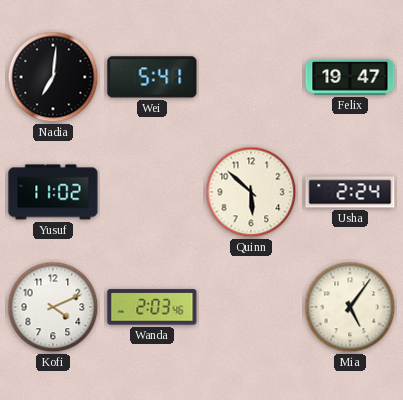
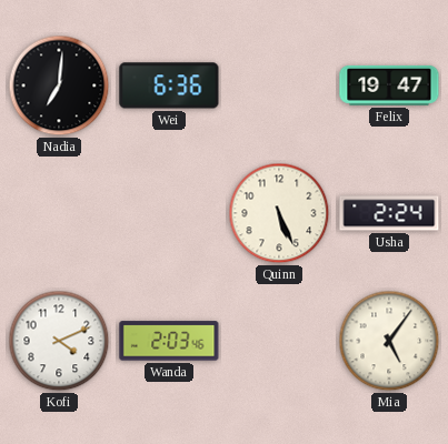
Wei: 5:41 -> 6:36 (169, 85)
Yusuf: 11:02 -> none (53, 192)
Quinn: 5:52 -> 5:26 (279, 213)
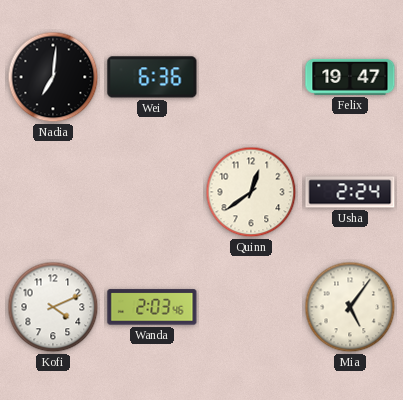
Quinn: 5:26 -> 12:39 (251, 192)
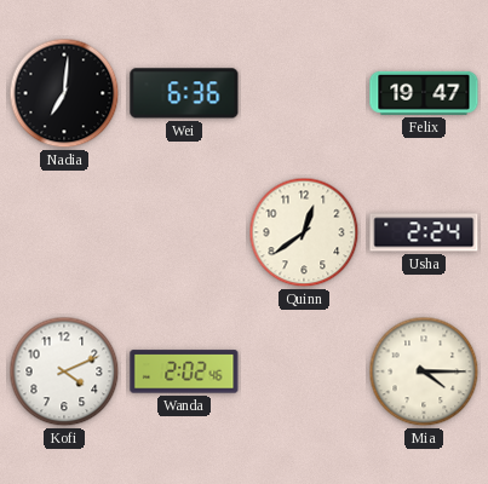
Wanda: 2:03 -> 2:02 (184, 371)
Mia: 5:06 -> 4:15 (424, 371)
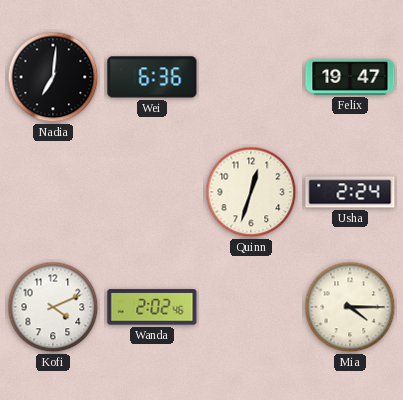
Quinn: 12:39 -> 12:33 (251, 192)
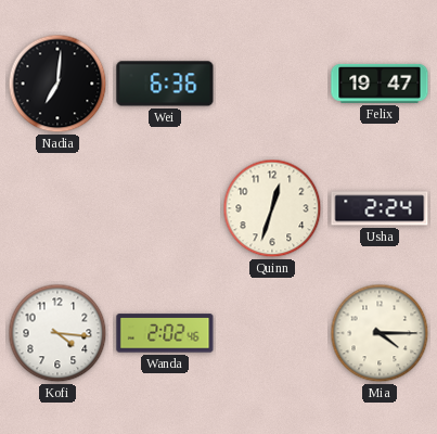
Kofi: 4:11 -> 4:16 (57, 333)
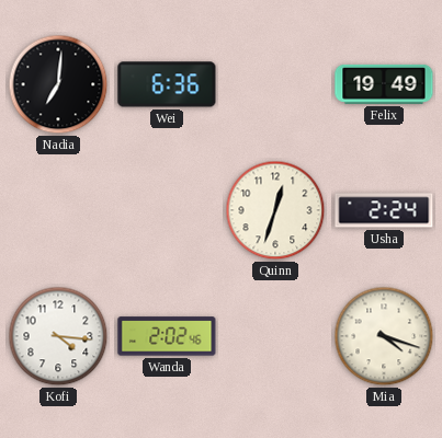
Felix: 19:47 -> 19:49 (384, 84)
Mia: 4:15 -> 4:18 (384, 336)
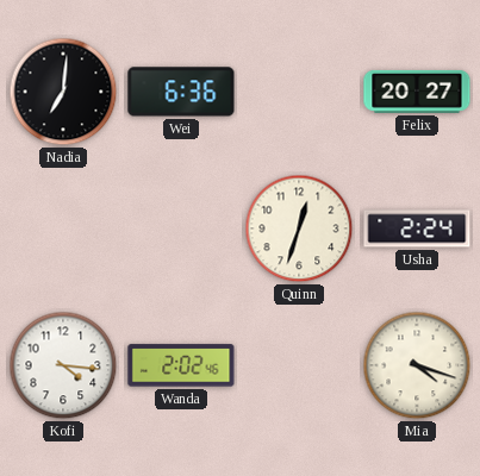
Felix: 19:49 -> 20:27 (417, 92)
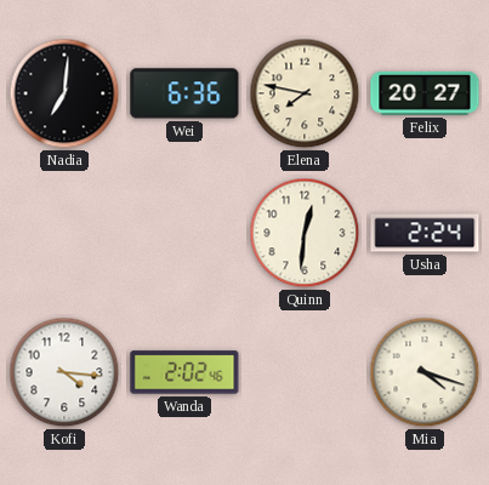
Elena: none -> 7:47 (305, 93)
Quinn: 12:33 -> 12:31 (305, 233)
